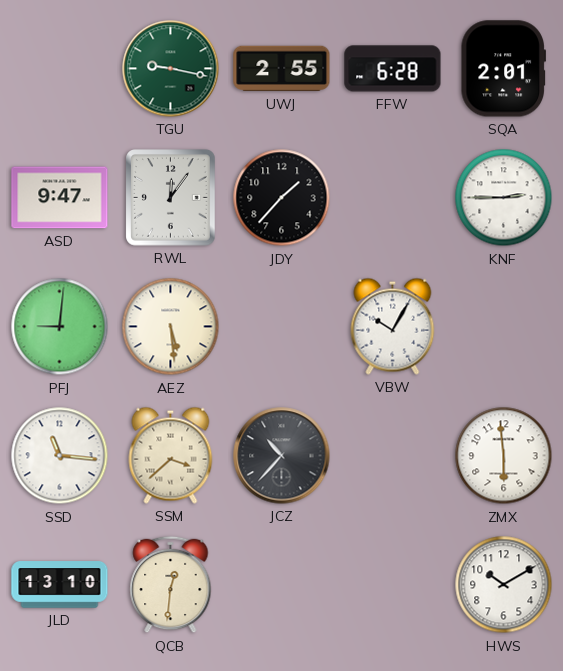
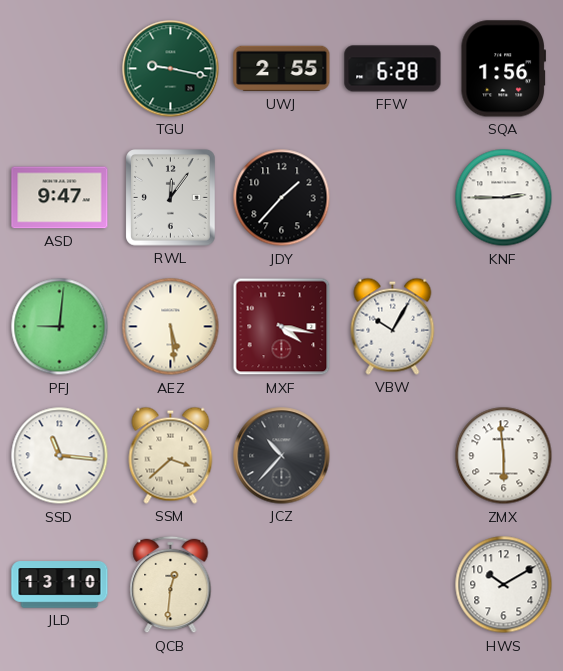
SQA: 2:01 -> 1:56 (503, 69)
MXF: none -> 4:17 (282, 327)
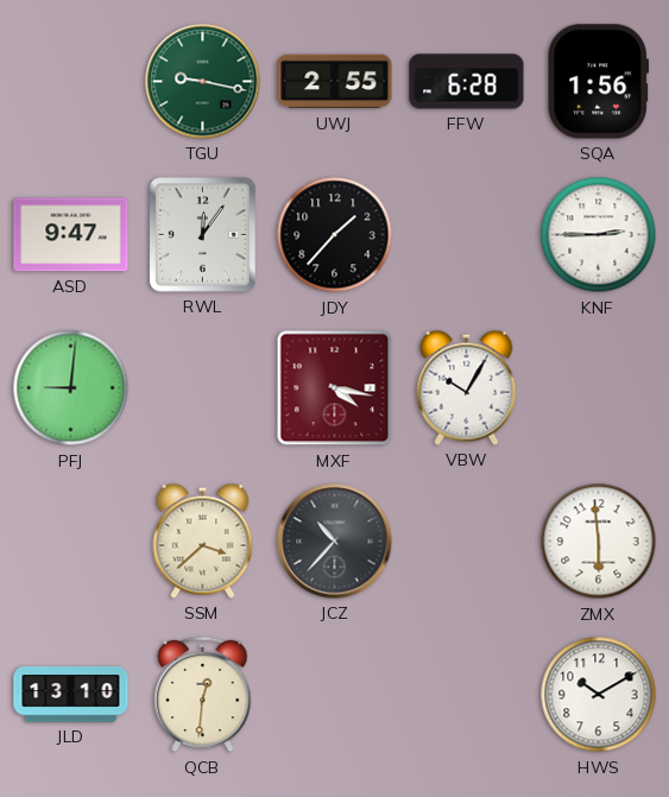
AEZ: 5:29 -> none (171, 327)
SSD: 11:16 -> none (60, 456)
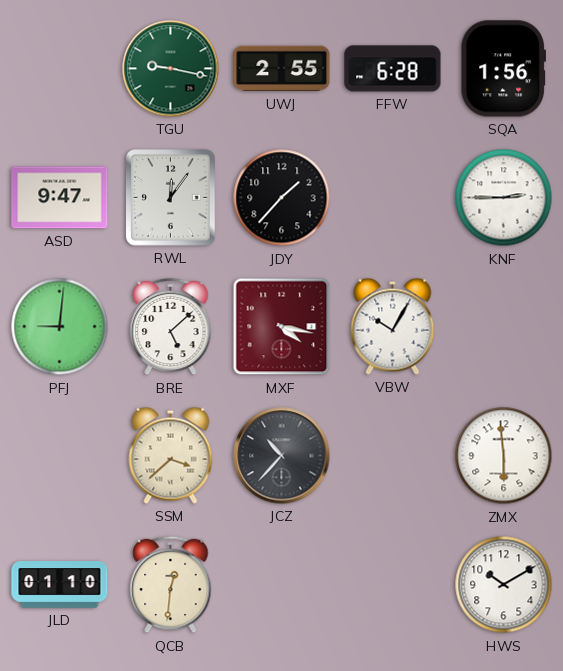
BRE: none -> 5:08 (171, 327)
JLD: 13:10 -> 01:10 (60, 585)
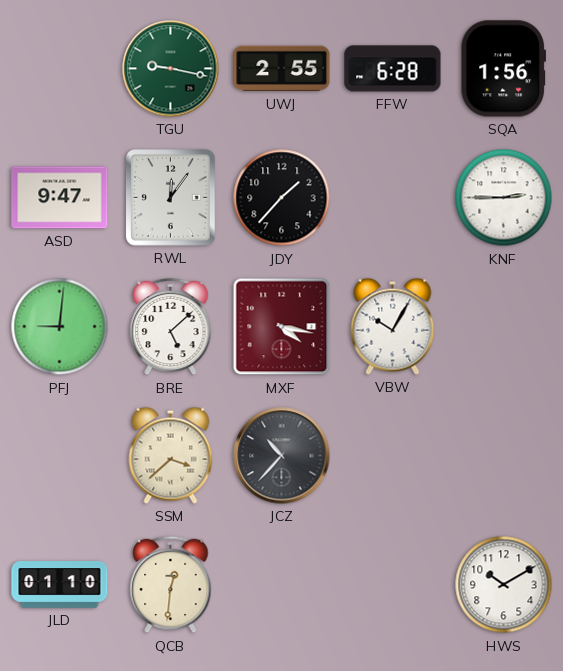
ZMX: 5:59 -> none (504, 456)
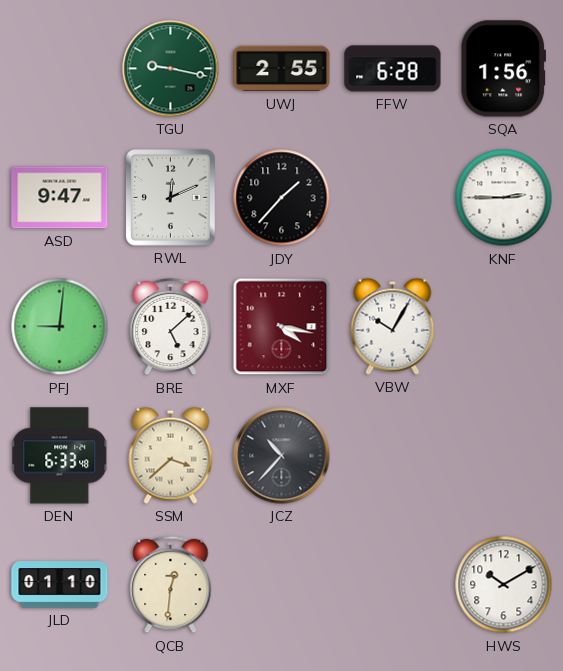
RWL: 12:06 -> 12:11 (171, 198)
DEN: none -> 6:33 (60, 456)
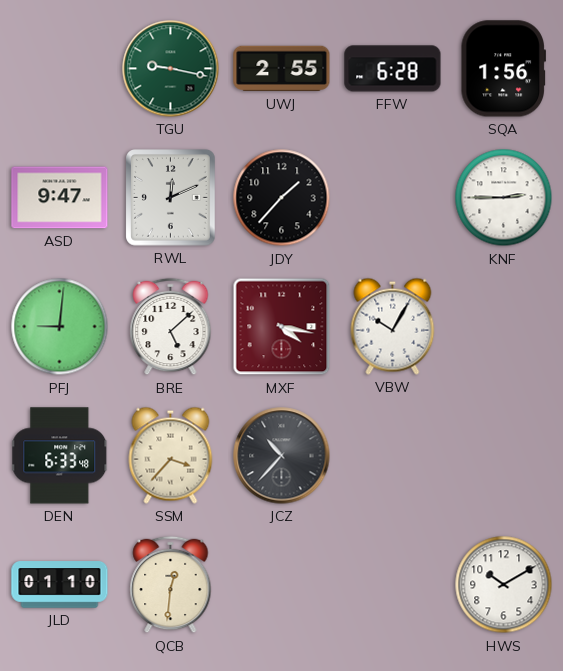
SSM: 3:38 -> 3:37 (171, 455)
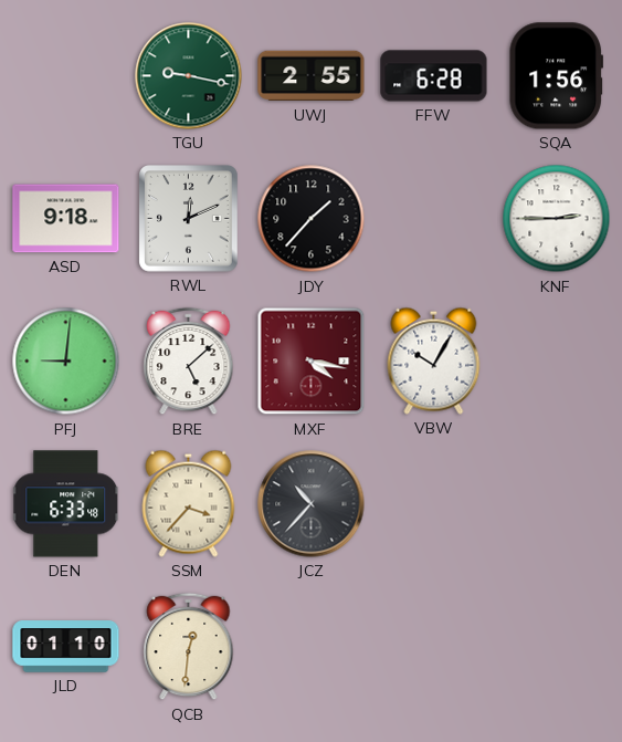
ASD: 9:47 -> 9:18 (66, 219)
HWS: 10:10 -> none (504, 585)
